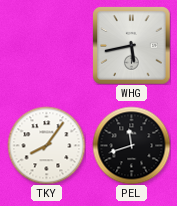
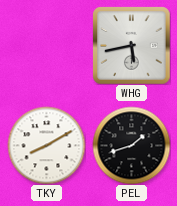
TKY: 8:06 -> 8:10 (46, 145)
PEL: 11:42 -> 1:42 (131, 145)
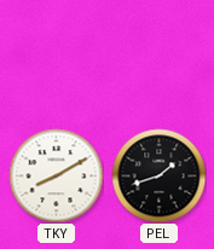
WHG: 5:43 -> none (131, 45)
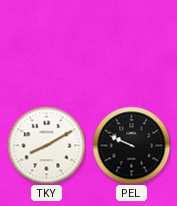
PEL: 1:42 -> 9:49 (131, 145)
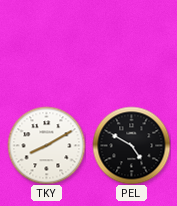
PEL: 9:49 -> 4:50 (131, 145)
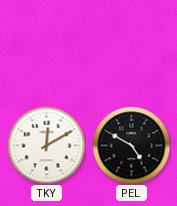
TKY: 8:10 -> 12:10 (46, 145)
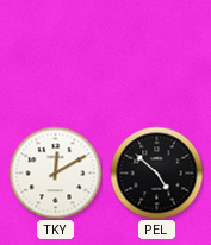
PEL: 4:50 -> 4:52 (156, 172)
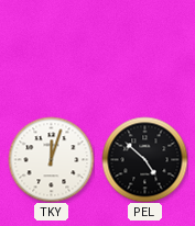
TKY: 12:10 -> 12:03 (51, 159)
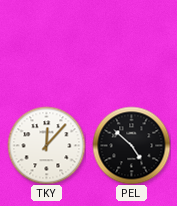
TKY: 12:03 -> 12:07 (46, 145)
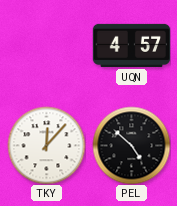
UQN: none -> 4:57 (131, 45)
